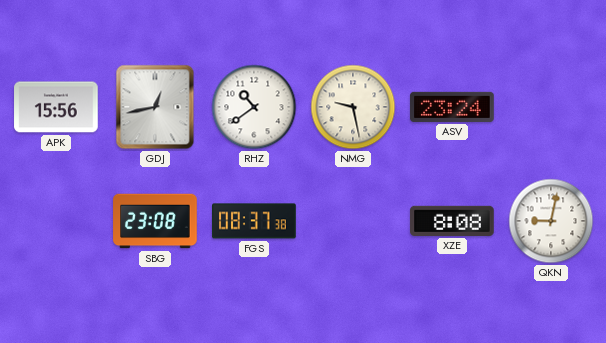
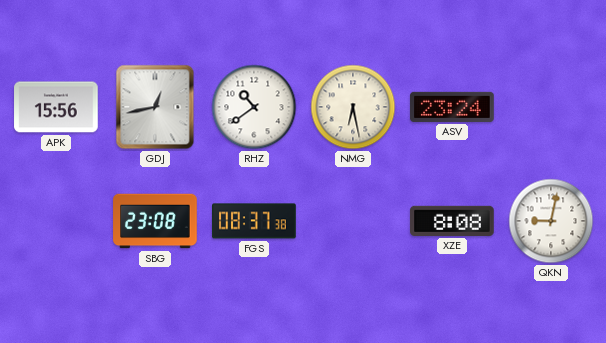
NMG: 9:28 -> 6:28 (353, 107)
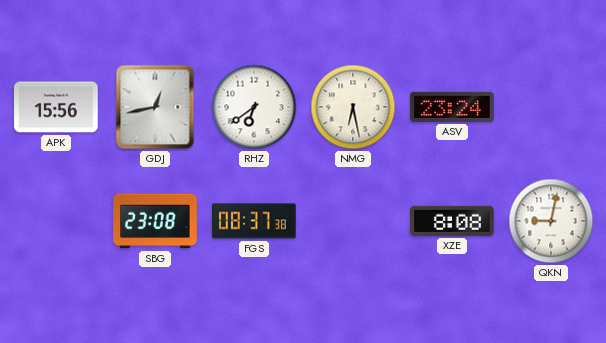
RHZ: 10:39 -> 6:39 (254, 107)
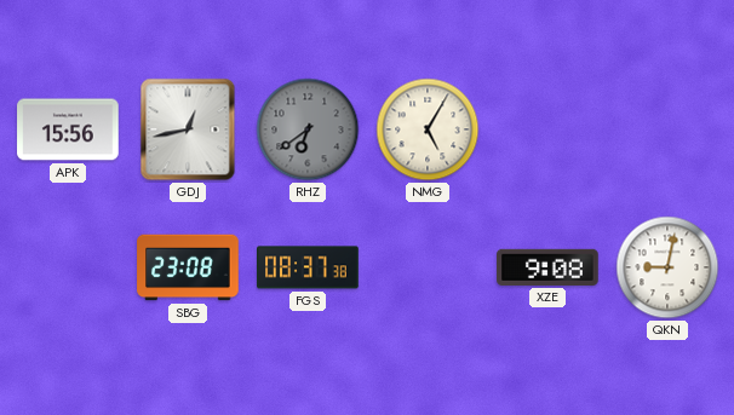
RHZ dial: white -> grey (308, 129)
NMG: 6:28 -> 5:05 (428, 129)
ASV: 23:24 -> none (452, 107)
XZE: 8:08 -> 9:08 (547, 267)
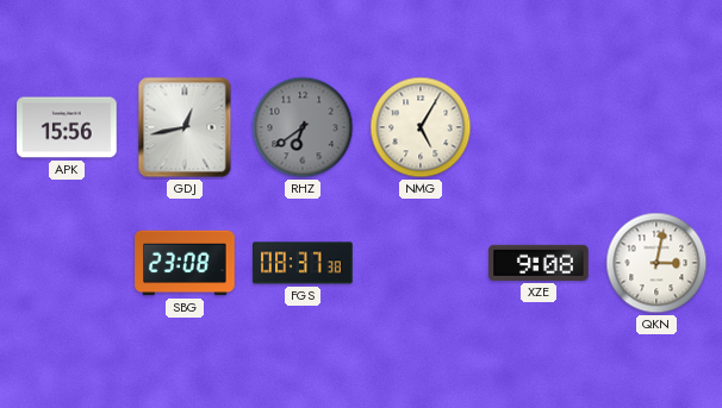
QKN: 9:02 -> 3:02 (656, 263)
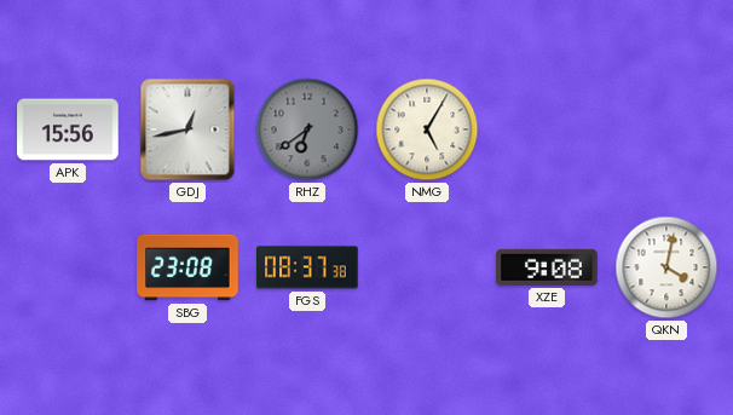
QKN: 3:02 -> 4:02 (666, 267)
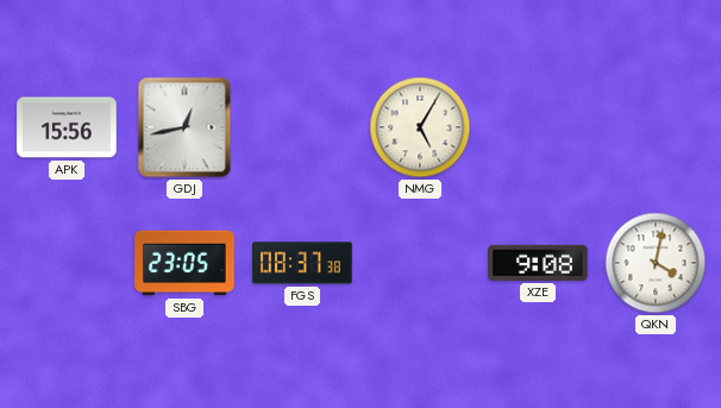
RHZ: 6:39 -> none (307, 129)
SBG: 23:08 -> 23:05 (184, 263)
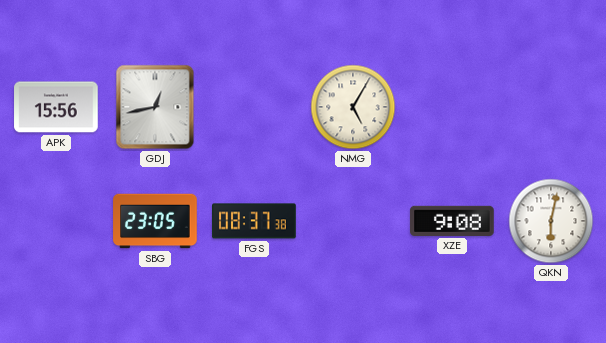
QKN: 4:02 -> 6:02 (551, 221)
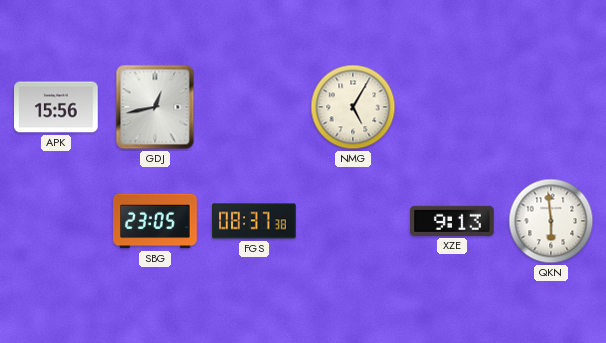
XZE: 9:08 -> 9:13 (452, 221)
QKN: 6:02 -> 5:59 (551, 221)
